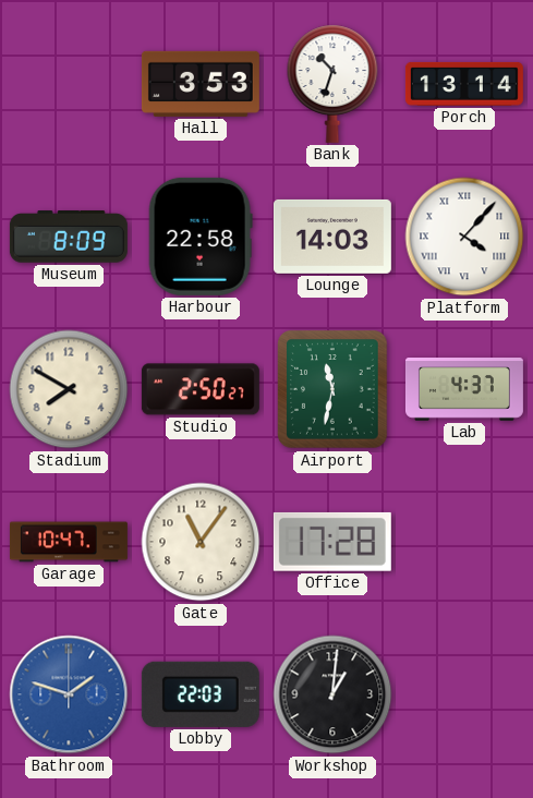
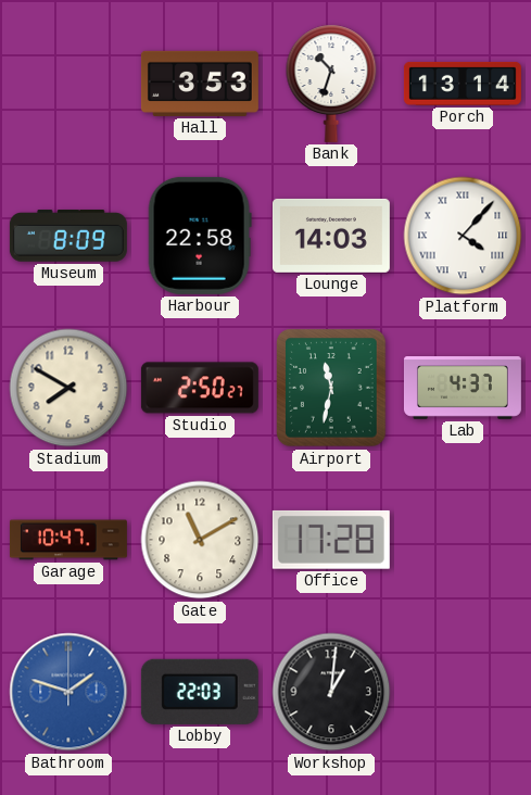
Gate: 11:06 -> 11:10 (200, 540)
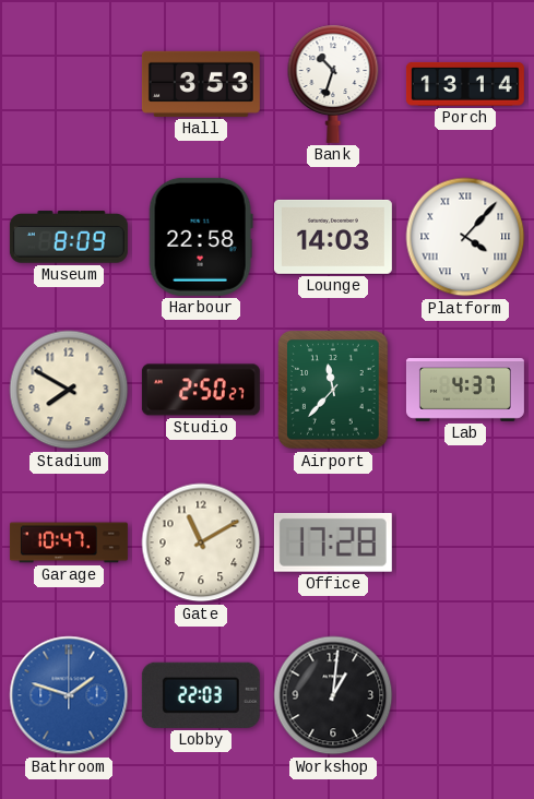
Airport: 11:32 -> 11:37 (333, 390)
